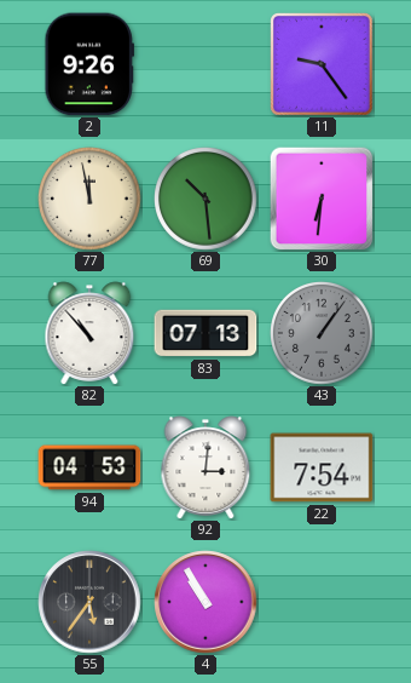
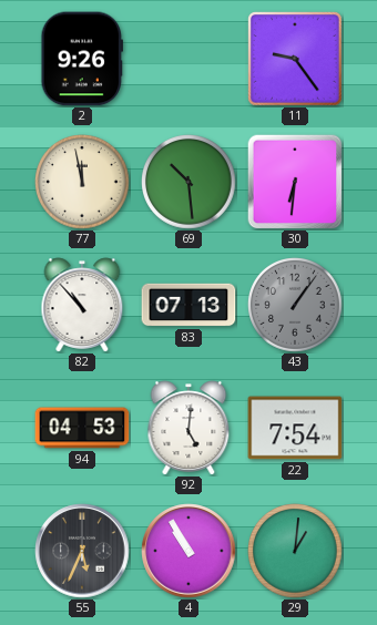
92: 3:01 -> 5:01 (188, 428)
55: 5:36 -> 5:34 (82, 551)
29: none -> 1:01 (295, 552)
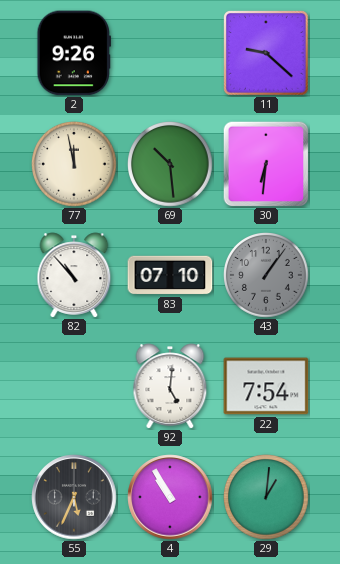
11: 9:24 -> 9:22 (267, 54)
83: 07:13 -> 07:10 (170, 275)
94: 04:53 -> none (82, 428)
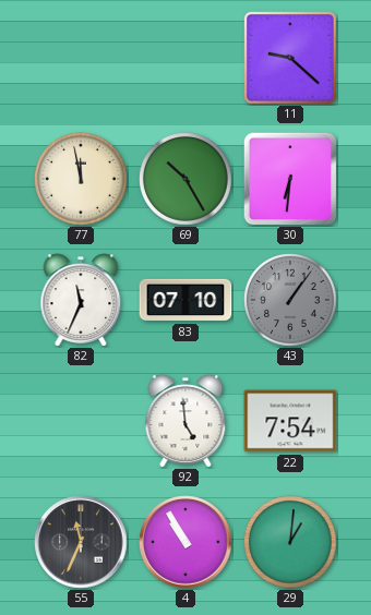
2: 9:26 -> none (73, 53)
69: 10:29 -> 10:25 (185, 180)
82: 10:53 -> 11:34 (81, 300)
92: 5:01 -> 4:59 (185, 421)
55: 5:34 -> 11:34 (81, 542)
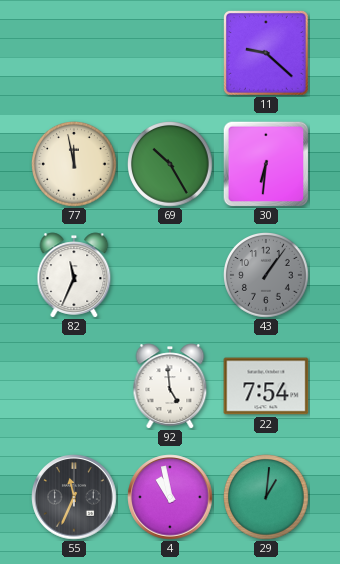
83: 07:10 -> none (185, 300)
4: 10:55 -> 10:58 (170, 497)
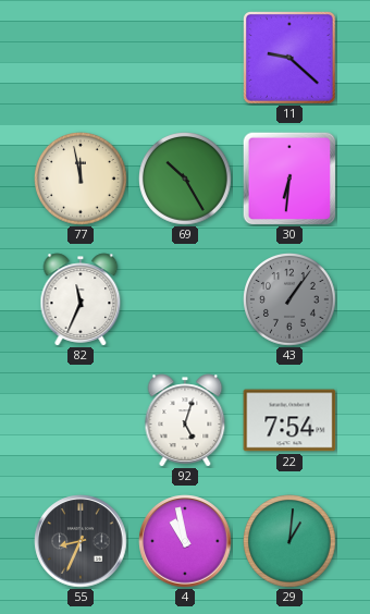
92: 4:59 -> 5:03 (185, 420)
55: 11:34 -> 8:34 (81, 541)
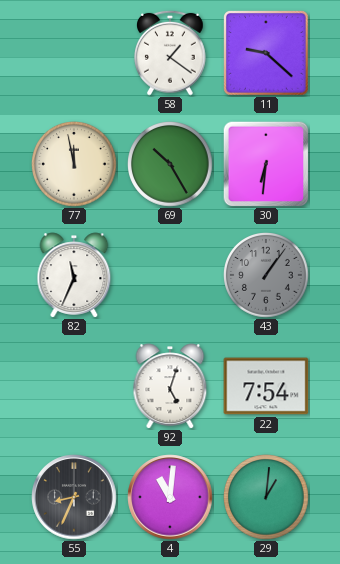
58: none -> 1:21 (171, 53)
4: 10:58 -> 11:01 (170, 497)
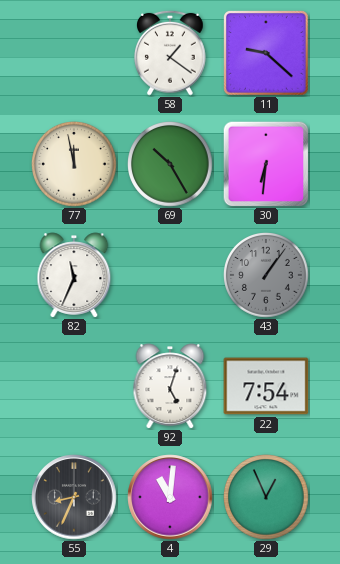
29: 1:01 -> 12:56 (266, 498)
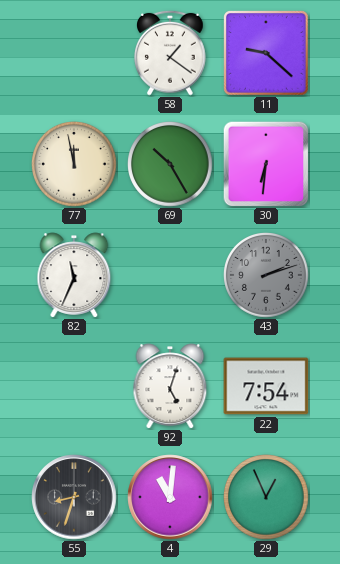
43: 1:06 -> 2:12 (266, 276)
55: 8:34 -> 8:33 (74, 497)
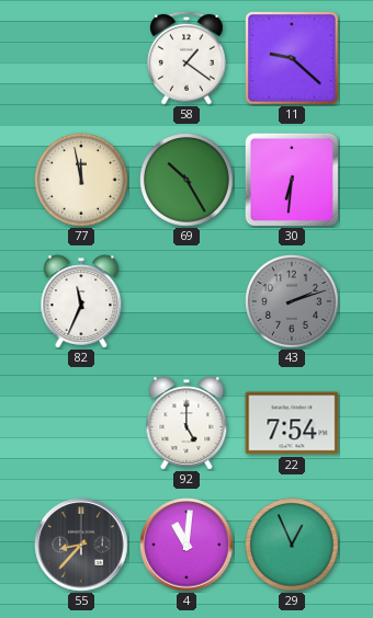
92: 5:03 -> 5:00 (187, 423)
55: 8:33 -> 8:37 (81, 545)
